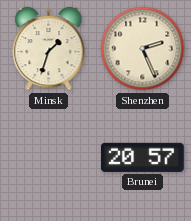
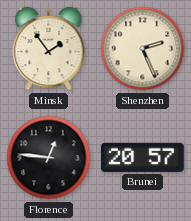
Minsk: 1:33 -> 1:54 (49, 49)
Florence: none -> 12:46 (49, 158)
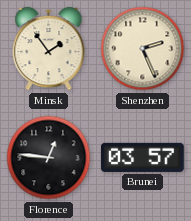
Brunei: 20:57 -> 03:57 (142, 157)
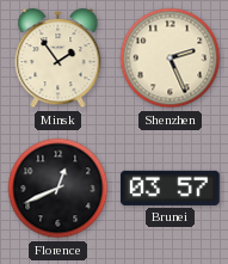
Florence: 12:46 -> 12:41 (58, 189)
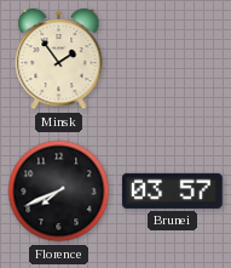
Shenzhen: 2:26 -> none (171, 59)
Florence: 12:41 -> 7:41 (59, 192)
